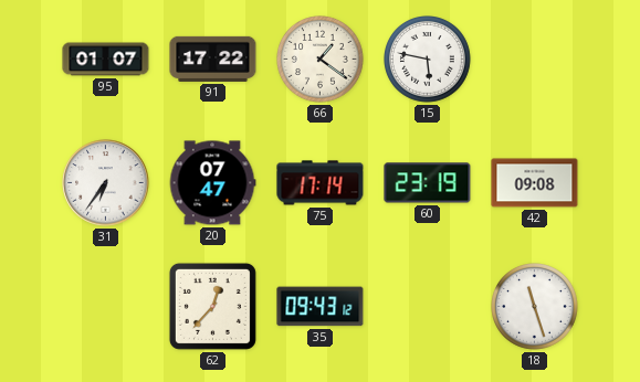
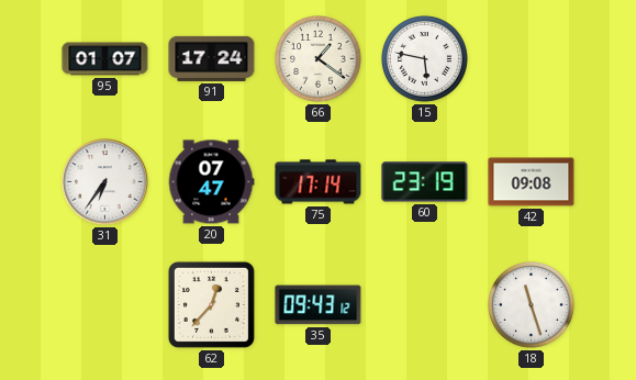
91: 17:22 -> 17:24 (212, 58)
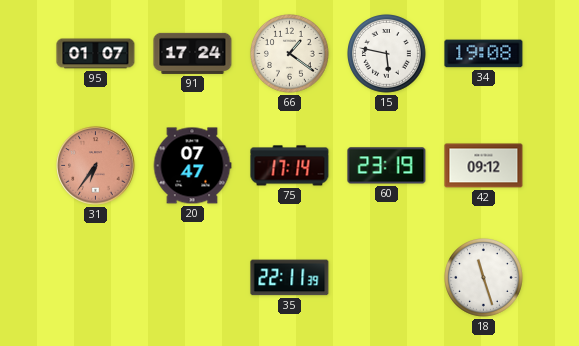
34: none -> 19:08 (484, 54)
31 dial: white -> salmon (96, 166)
42: 09:08 -> 09:12 (484, 166)
62: 12:37 -> none (211, 304)
35: 09:43 -> 22:11 (290, 278)
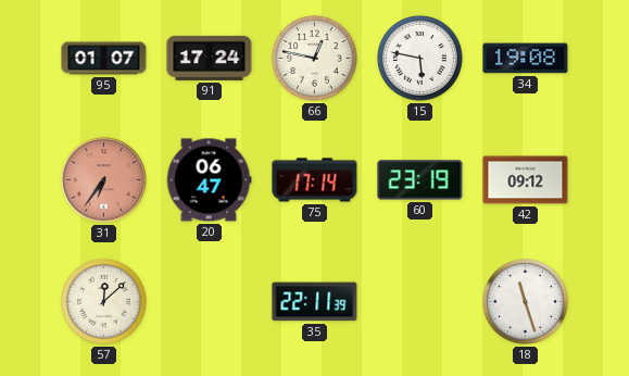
66: 1:21 -> 12:47 (315, 59)
20: 07:47 -> 06:47 (209, 180)
57: none -> 12:08 (104, 302)
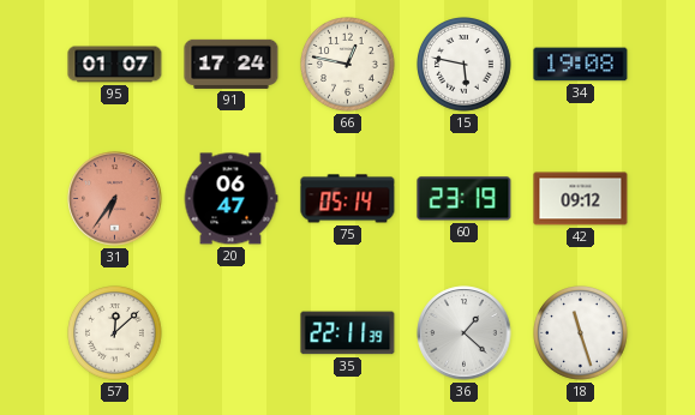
75: 17:14 -> 05:14 (348, 199)
36: none -> 1:22 (465, 333)
